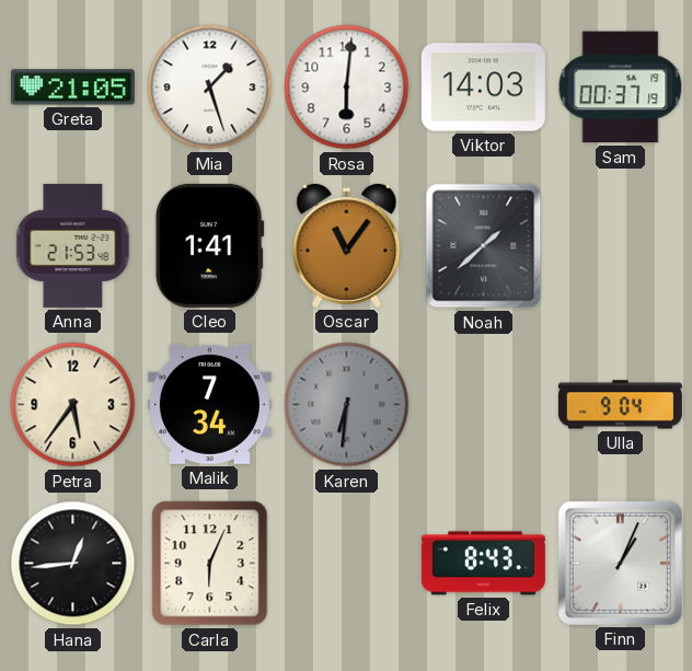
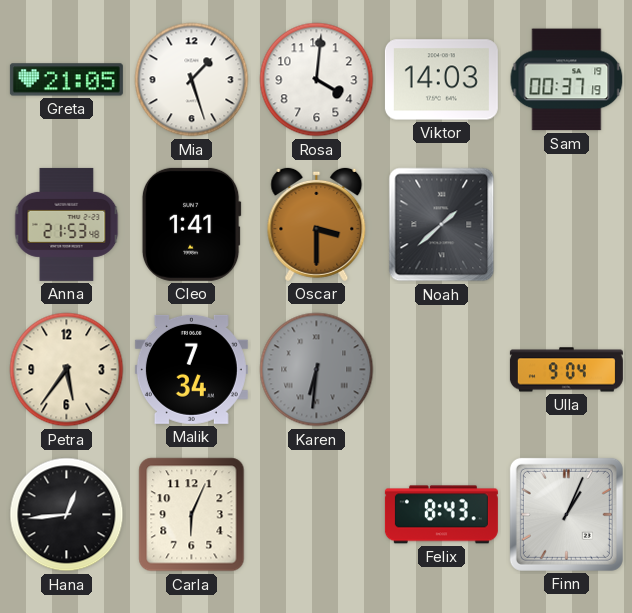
Rosa: 6:01 -> 4:01 (317, 80)
Oscar: 11:06 -> 3:30 (317, 224)
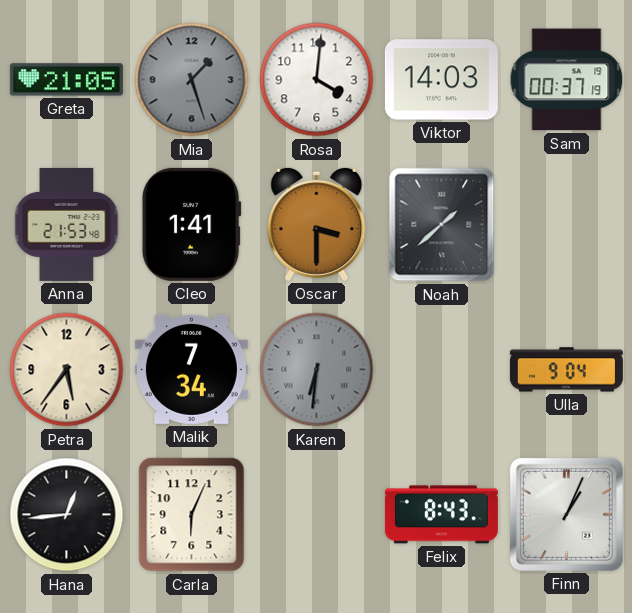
Mia dial: white -> grey (192, 80)
